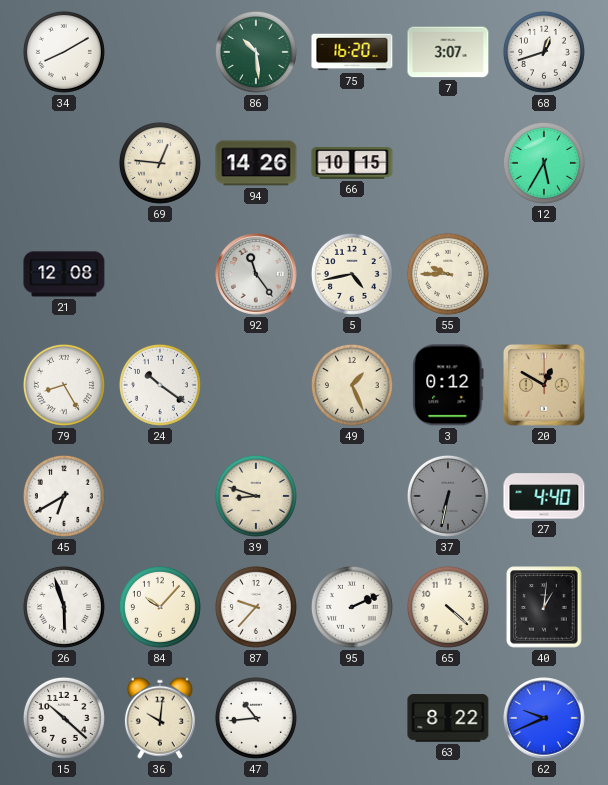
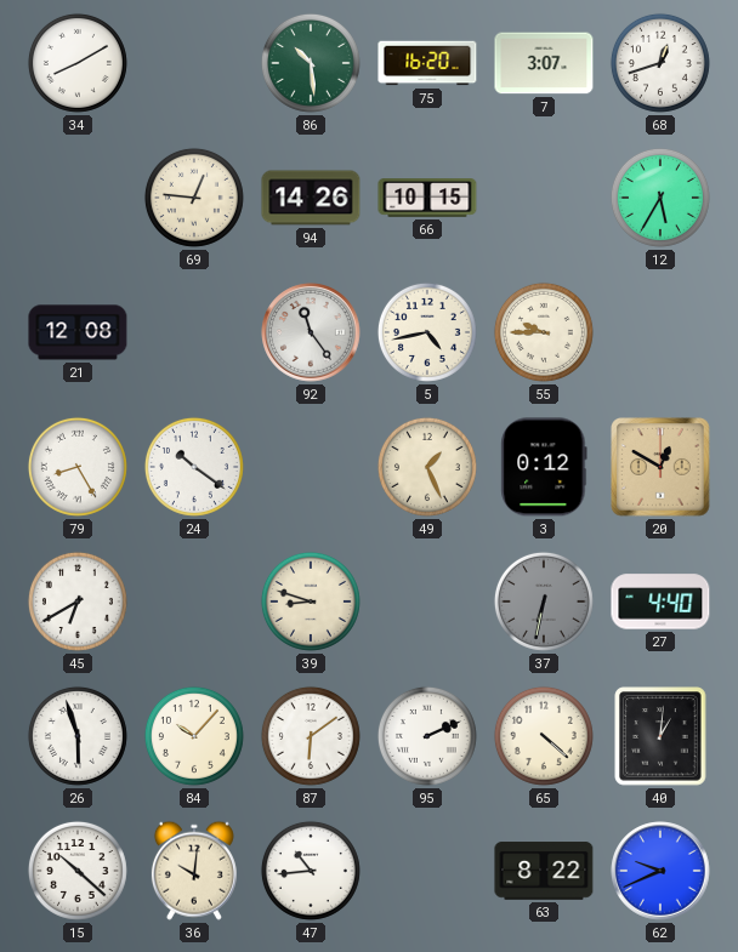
87: 9:37 -> 6:09 (311, 736)
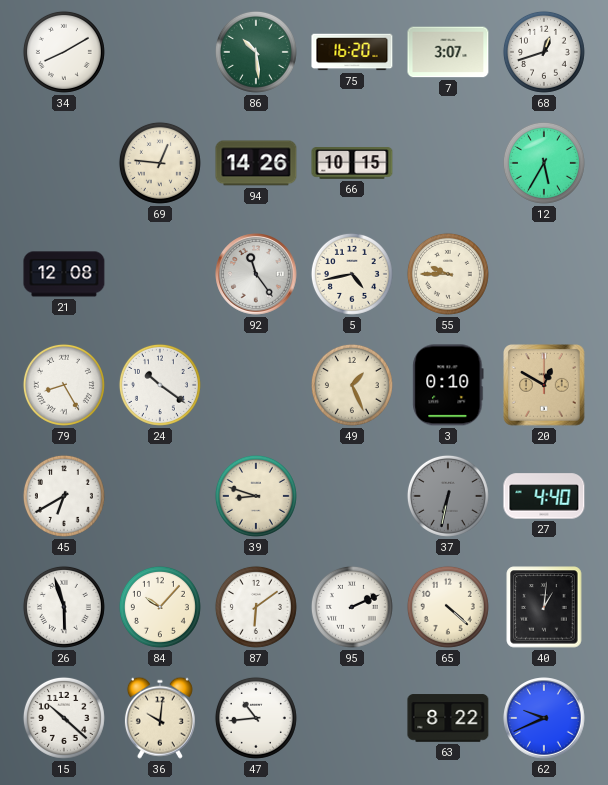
3: 0:12 -> 0:10 (448, 385)
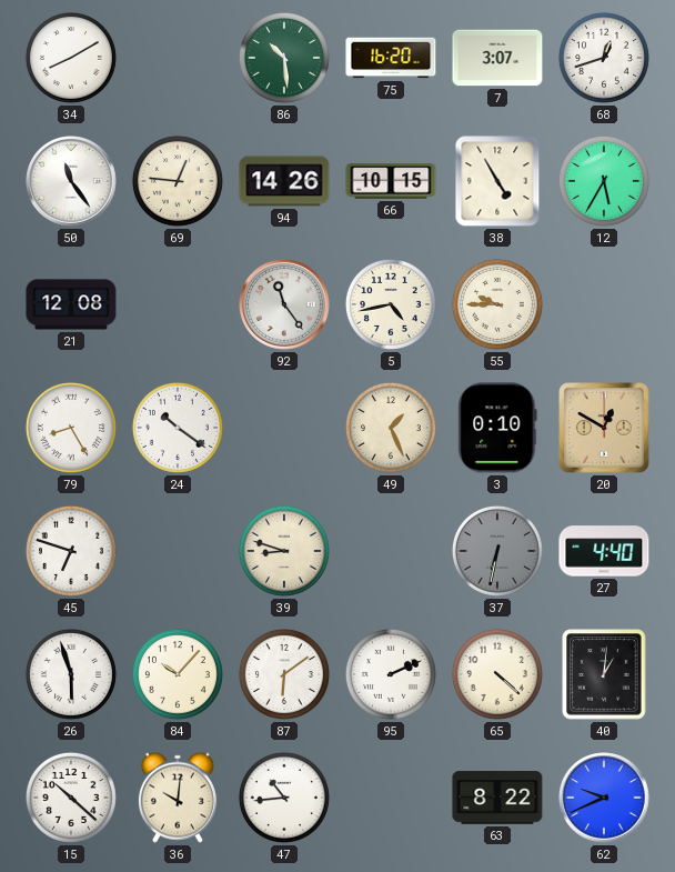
50: none -> 11:24 (71, 181)
38: none -> 4:55 (497, 181)
45: 6:40 -> 6:48 (71, 551)
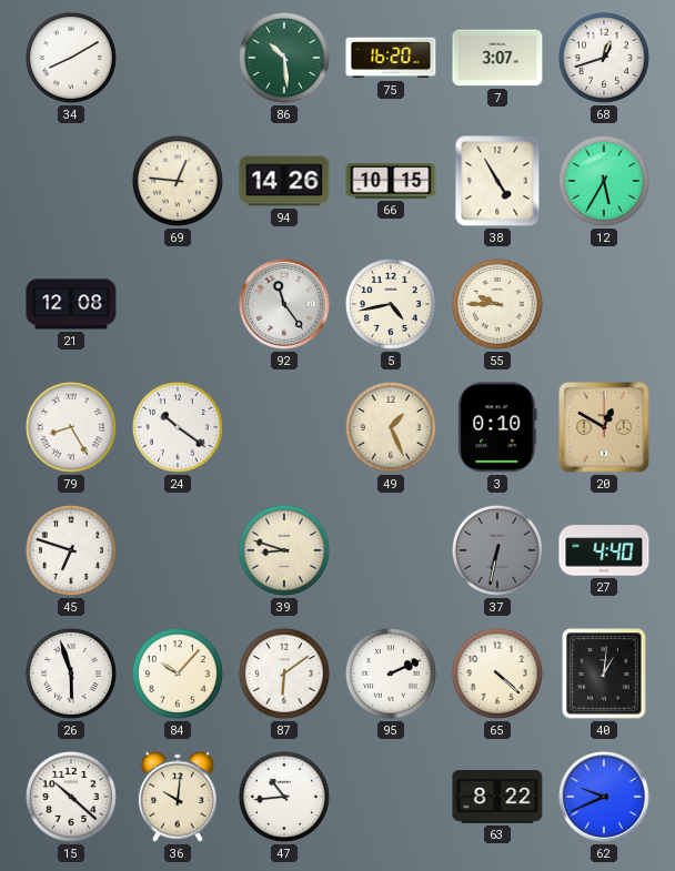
50: 11:24 -> none (71, 181)
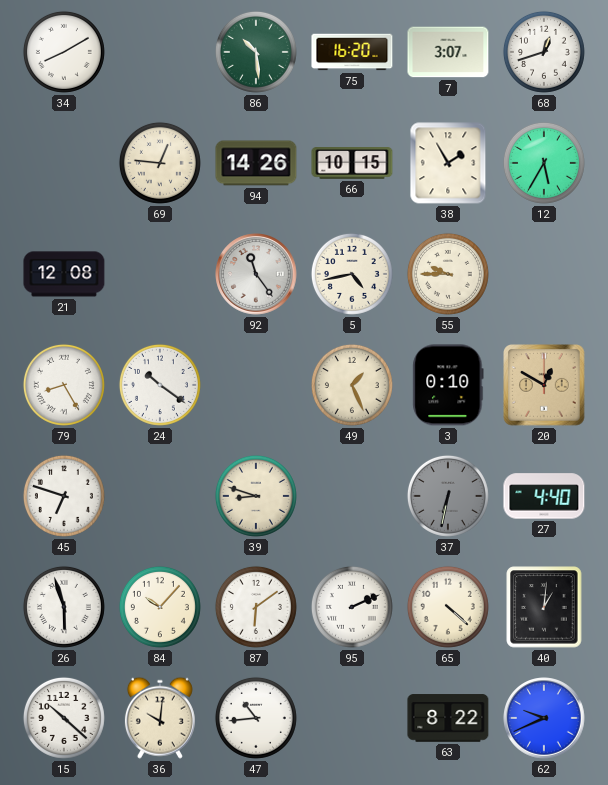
38: 4:55 -> 1:55 (448, 163)
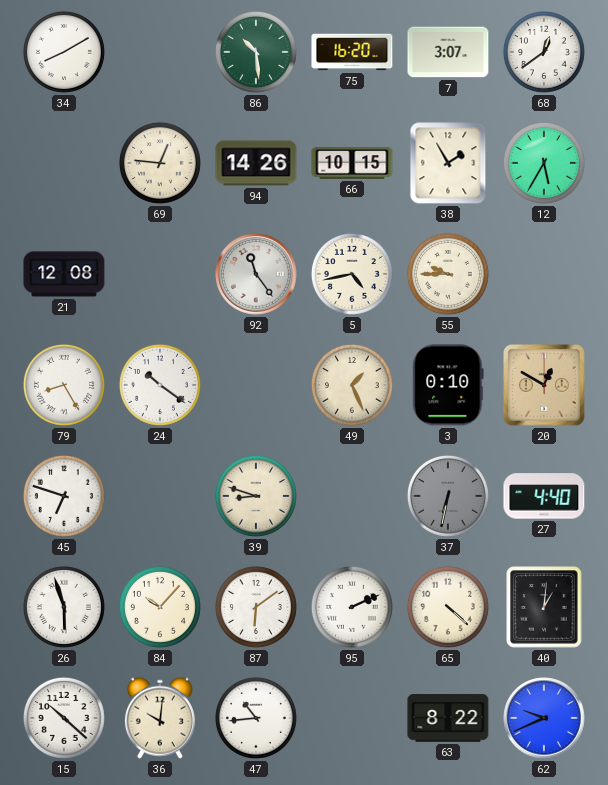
68: 12:42 -> 12:39 (544, 52)
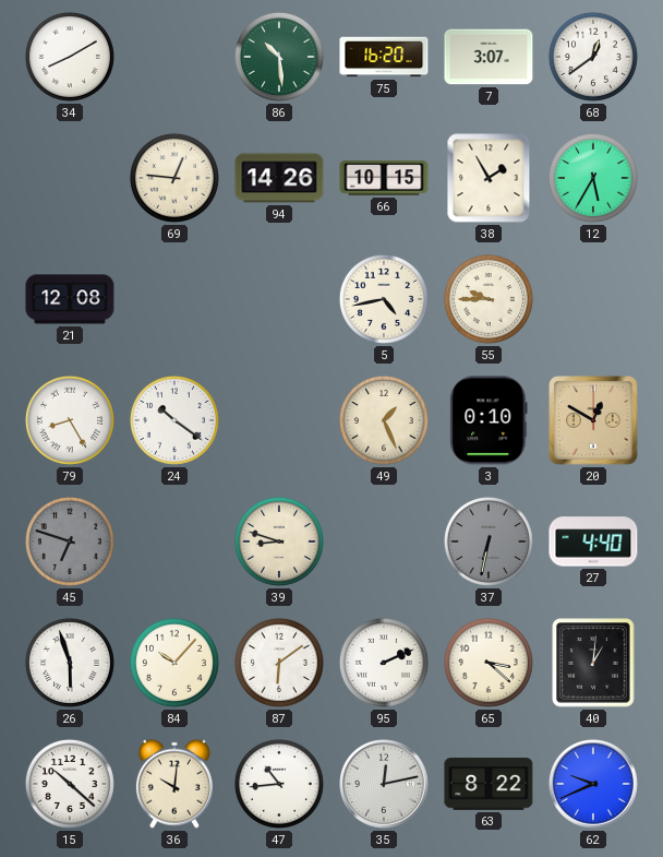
92: 11:24 -> none (256, 274)
45 dial: white -> grey (70, 541)
65: 4:22 -> 3:22 (489, 663)
35: none -> 12:13 (384, 784)
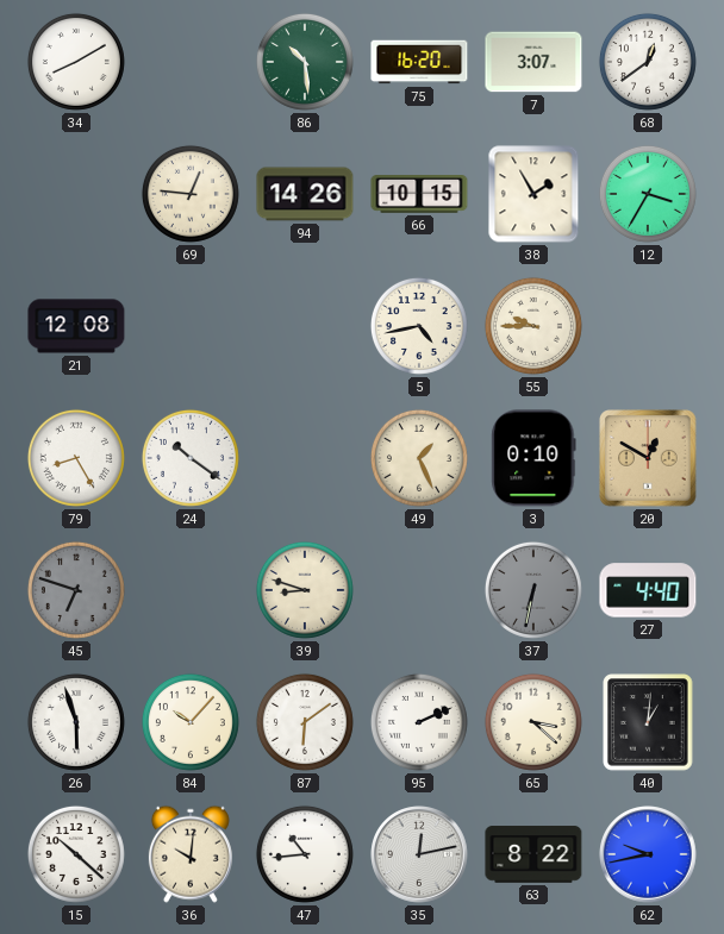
12: 5:35 -> 3:35 (648, 194)
62: 9:41 -> 9:43 (648, 854)
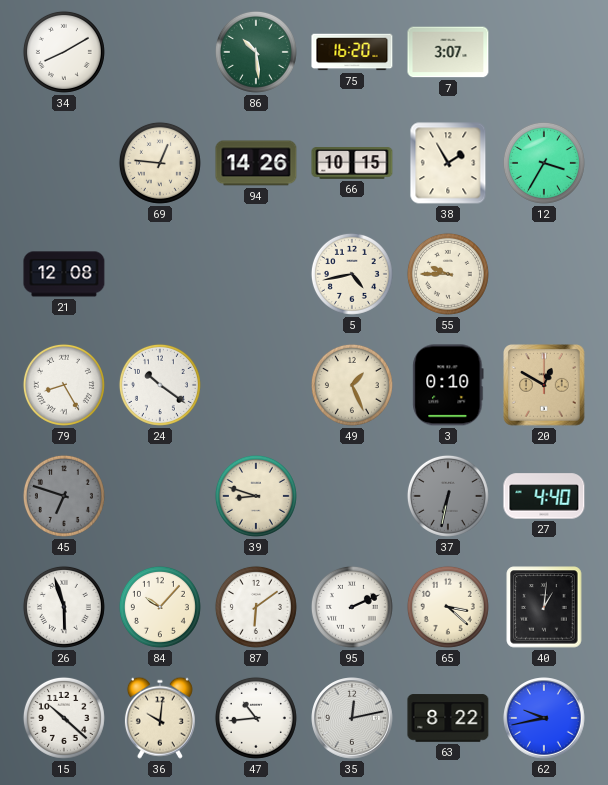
68: 12:39 -> none (648, 62)
